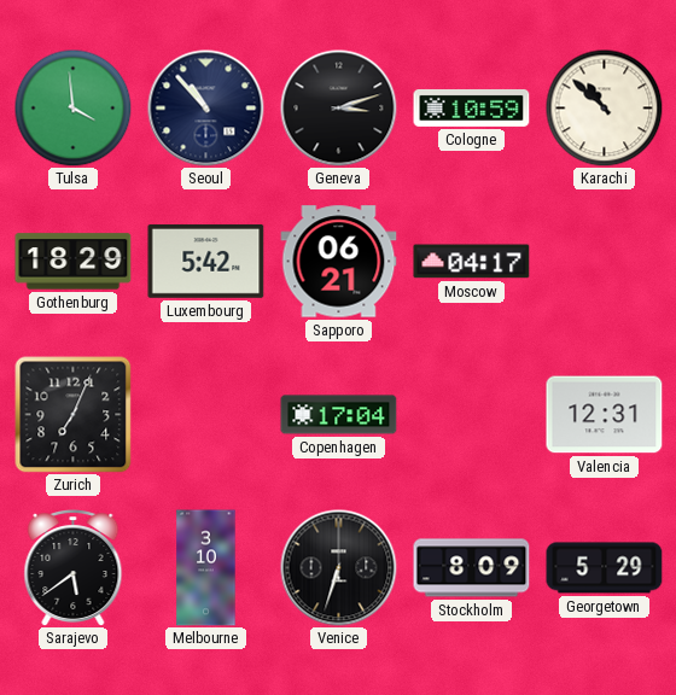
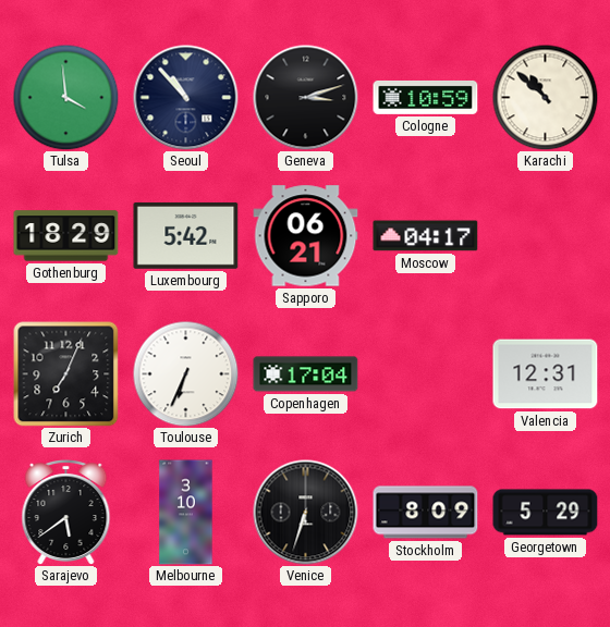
Toulouse: none -> 6:34 (185, 373)
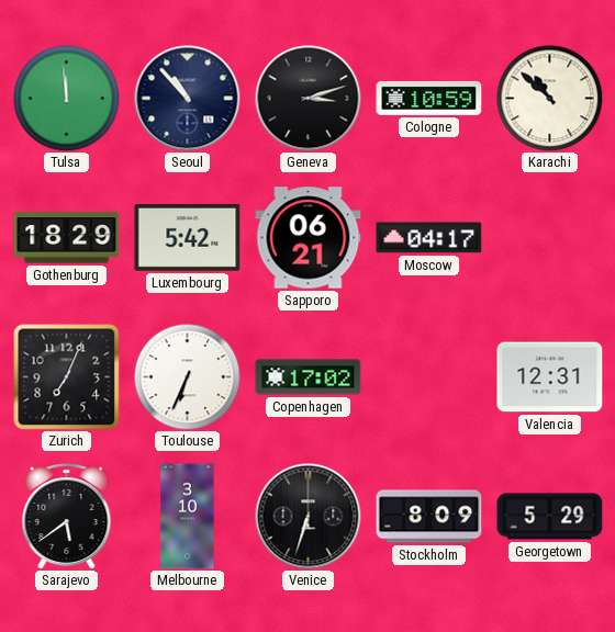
Tulsa: 3:59 -> 11:59 (66, 98)
Copenhagen: 17:04 -> 17:02 (309, 377)
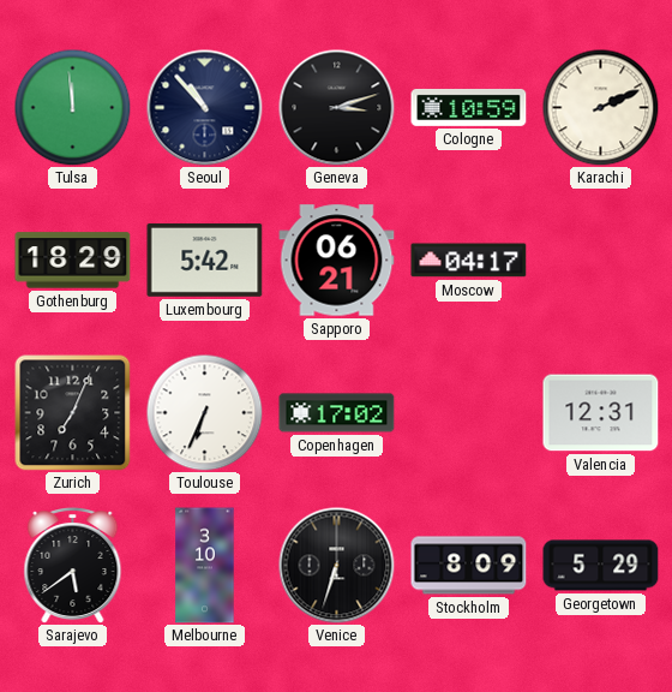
Karachi: 10:52 -> 2:11 (600, 107)
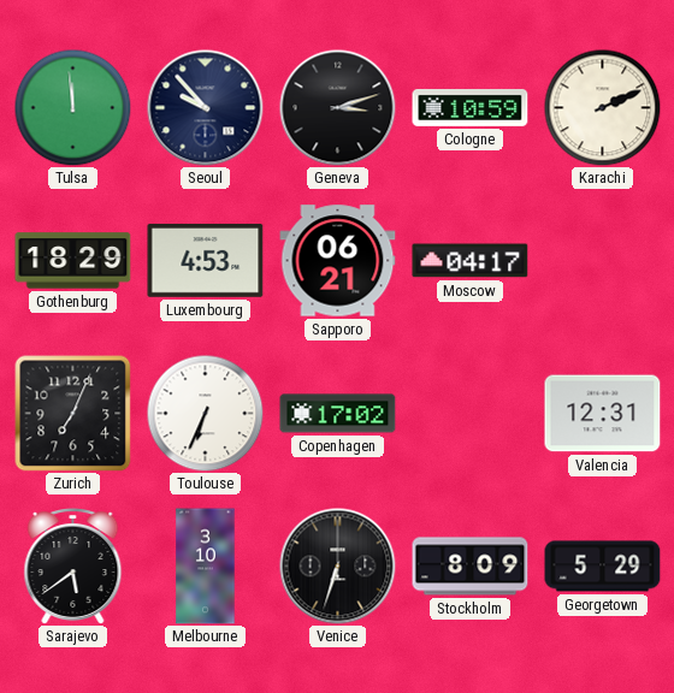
Seoul: 10:53 -> 9:53 (206, 108)
Luxembourg: 5:42 -> 4:53 (206, 260)
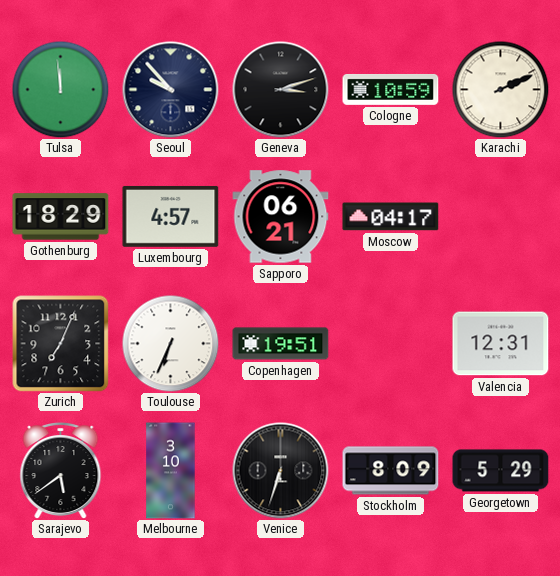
Luxembourg: 4:53 -> 4:57 (171, 216)
Copenhagen: 17:02 -> 19:51 (281, 344)
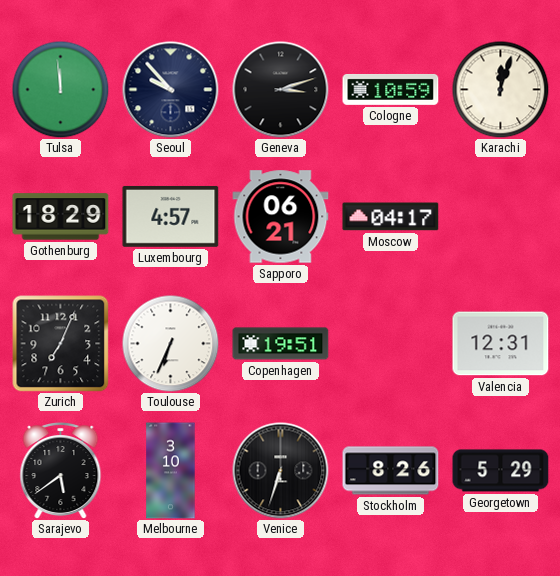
Karachi: 2:11 -> 12:03 (500, 89)
Stockholm: 8:09 -> 8:26 (391, 471)
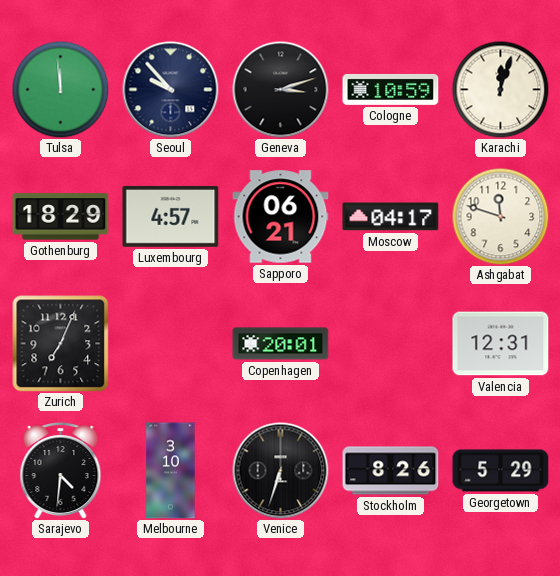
Ashgabat: none -> 11:48 (500, 216)
Toulouse: 6:34 -> none (170, 343)
Copenhagen: 19:51 -> 20:01 (281, 344)
Sarajevo: 5:39 -> 4:31 (61, 471)
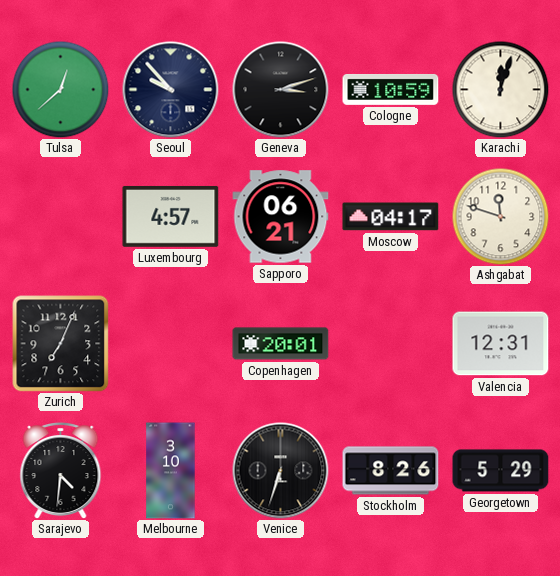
Tulsa: 11:59 -> 12:38 (60, 89)
Gothenburg: 18:29 -> none (61, 217)
